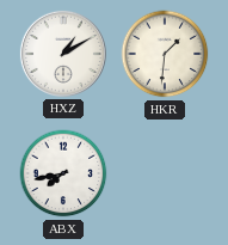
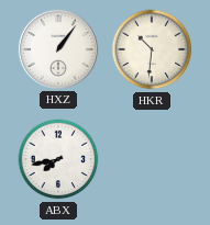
HXZ: 1:10 -> 1:06 (58, 49)
HKR: 1:31 -> 10:31 (152, 49)
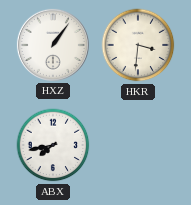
HKR: 10:31 -> 3:31 (138, 45)
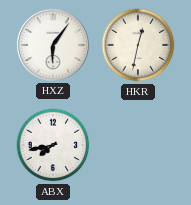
HXZ: 1:06 -> 6:06 (53, 45)
HKR: 3:31 -> 12:32 (138, 45)
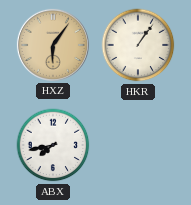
HXZ dial: white -> champagne (53, 45)
HKR: 12:32 -> 1:06 (138, 45)
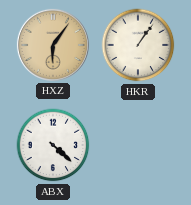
ABX: 7:43 -> 4:22 (53, 145)
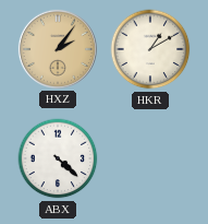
HXZ: 6:06 -> 2:06 (58, 49)
HKR: 1:06 -> 1:10 (150, 49)
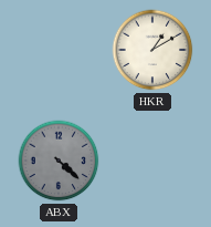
HXZ: 2:06 -> none (58, 49)
ABX dial: white -> grey (59, 161)
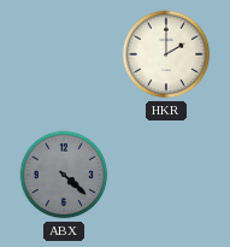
HKR: 1:10 -> 2:00 (166, 54)
